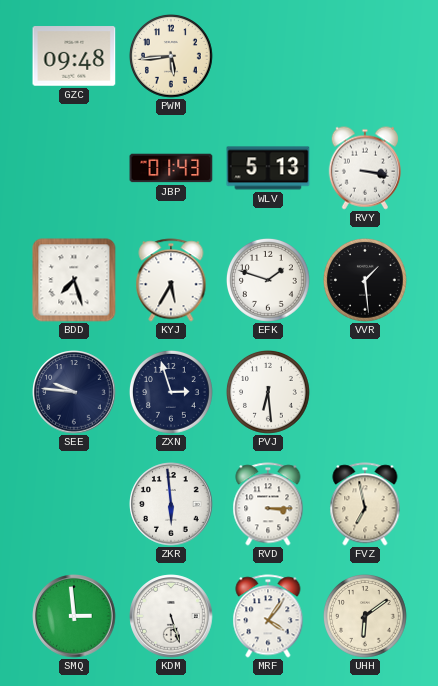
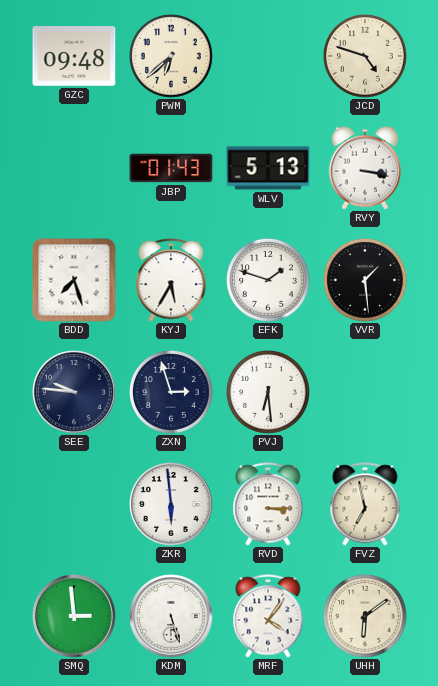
PWM: 5:44 -> 6:38 (172, 57)
JCD: none -> 4:48 (366, 57)
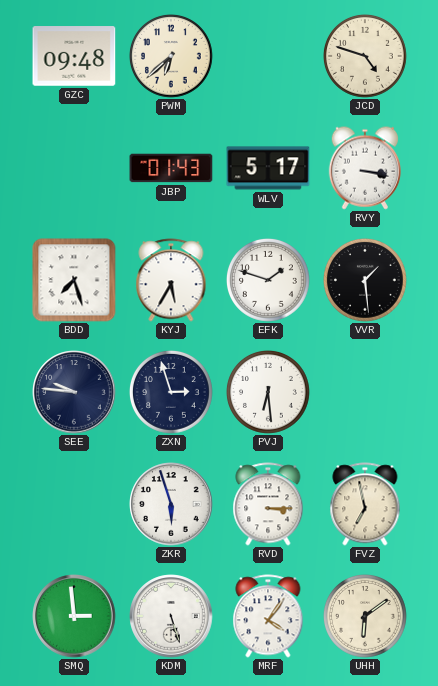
WLV: 5:13 -> 5:17 (268, 168)
ZKR: 5:59 -> 5:57 (171, 504)
